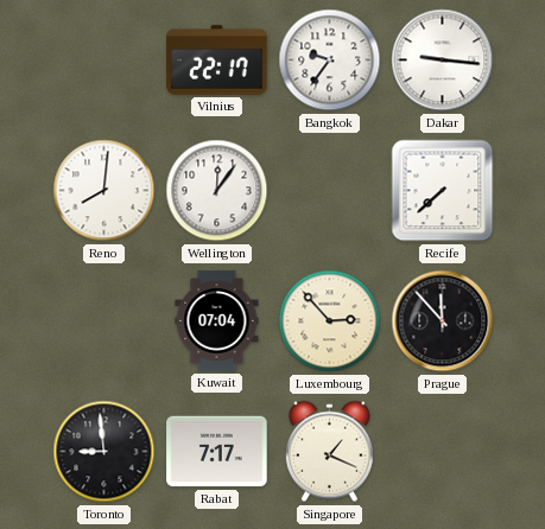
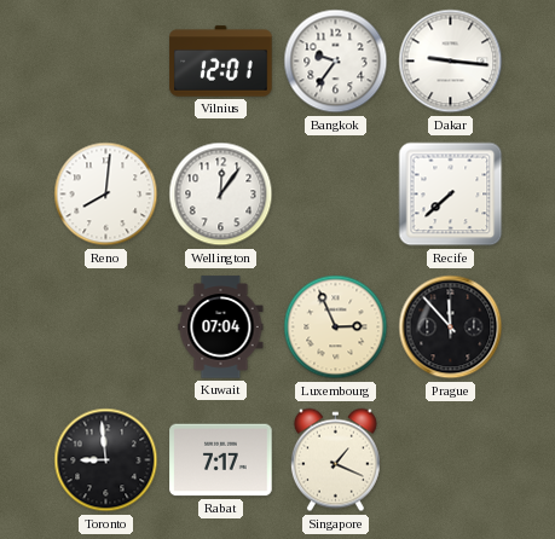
Vilnius: 22:17 -> 12:01 (221, 62)
Luxembourg: 2:53 -> 2:56 (336, 328)
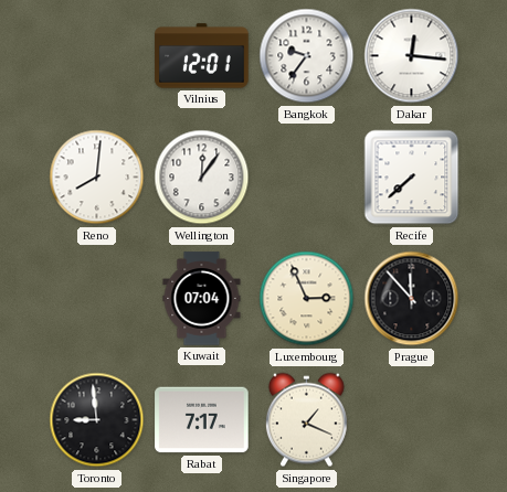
Dakar: 9:16 -> 12:16 (412, 56)
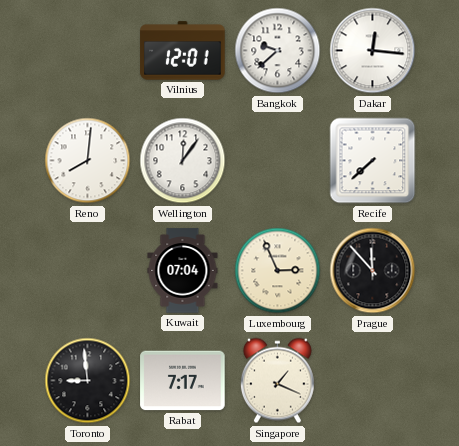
Bangkok: 9:36 -> 9:38 (278, 51)
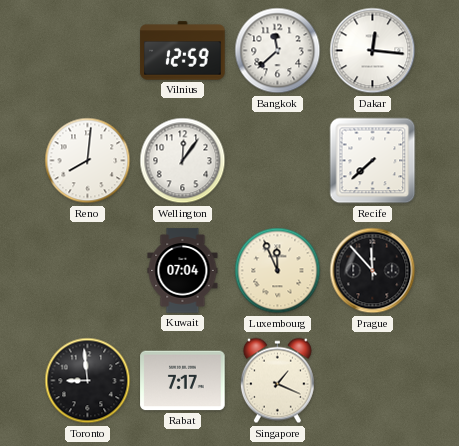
Vilnius: 12:01 -> 12:59 (183, 51)
Bangkok: 9:38 -> 11:38 (278, 51)
Luxembourg: 2:56 -> 11:56 (278, 271)
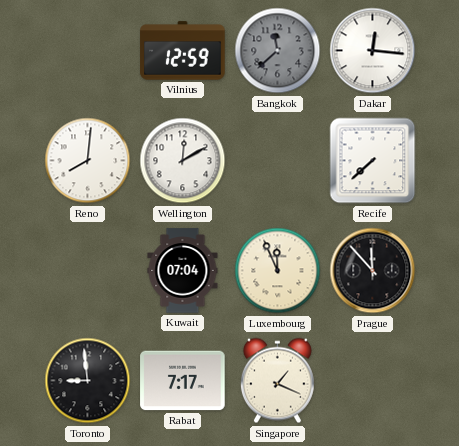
Bangkok dial: white -> grey (278, 51)
Wellington: 12:06 -> 12:10 (183, 161)
